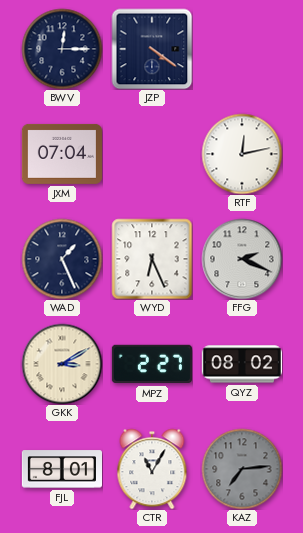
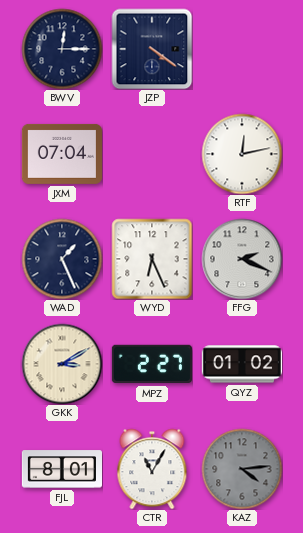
QYZ: 08:02 -> 01:02 (242, 364)
KAZ: 7:14 -> 4:14 (242, 469)
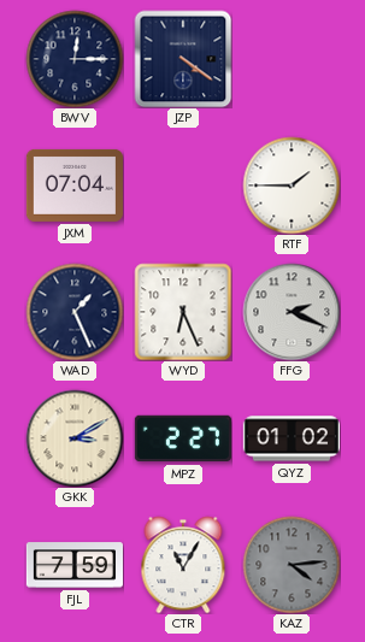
RTF: 12:13 -> 1:45 (292, 185)
FJL: 8:01 -> 7:59 (73, 565)
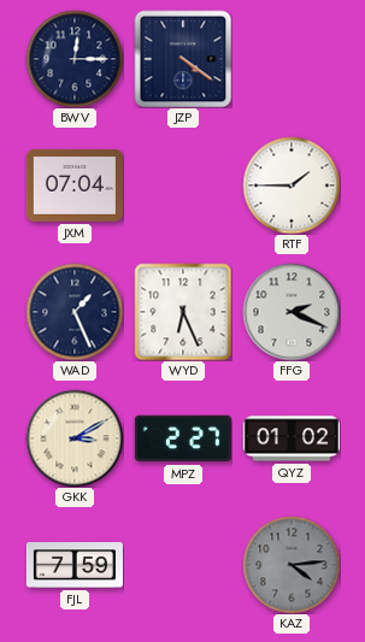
CTR: 11:05 -> none (183, 565)
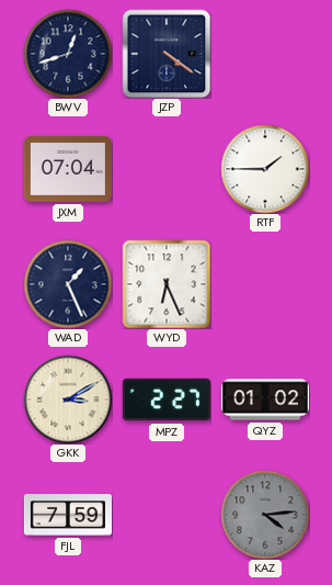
BWV: 12:15 -> 12:42 (68, 54)
FFG: 2:19 -> none (292, 312)
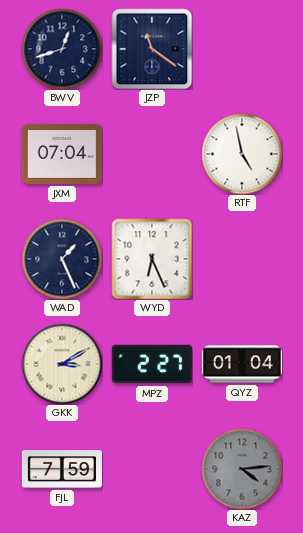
JZP: 4:21 -> 11:21 (152, 49)
RTF: 1:45 -> 4:58 (242, 154)
QYZ: 01:02 -> 01:04 (242, 364)
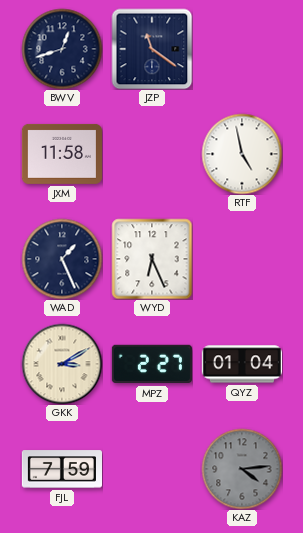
JXM: 07:04 -> 11:58 (62, 154)
